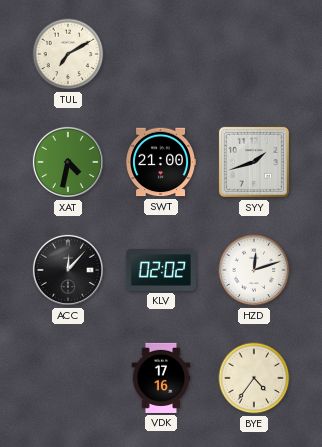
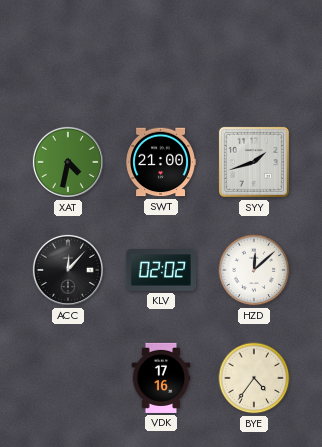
TUL: 7:10 -> none (68, 54)
HZD: 12:12 -> 12:08 (254, 270)
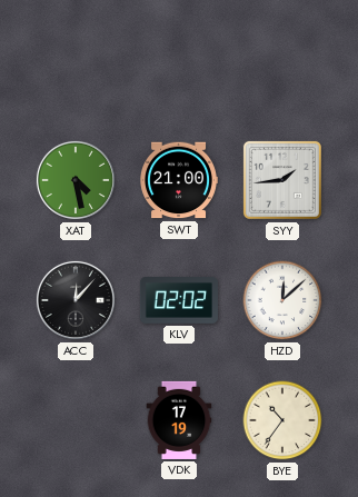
XAT: 4:32 -> 4:28 (76, 180)
SYY: 1:42 -> 1:44 (282, 180)
VDK: 17:16 -> 17:19 (179, 420)
BYE: 4:36 -> 10:36 (282, 420)
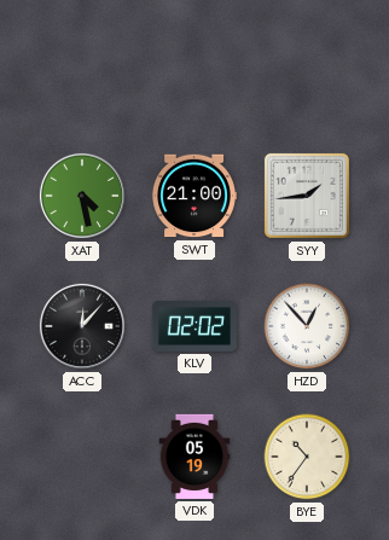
HZD: 12:08 -> 12:53 (307, 326)
VDK: 17:19 -> 05:19 (194, 457)
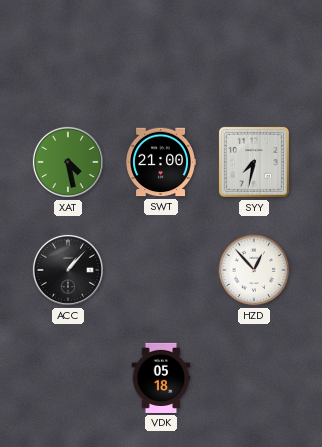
SYY: 1:44 -> 7:32 (254, 162)
ACC: 12:07 -> 1:07 (68, 270)
KLV: 02:02 -> none (194, 327)
VDK: 05:19 -> 05:18 (161, 378)
BYE: 10:36 -> none (307, 457)
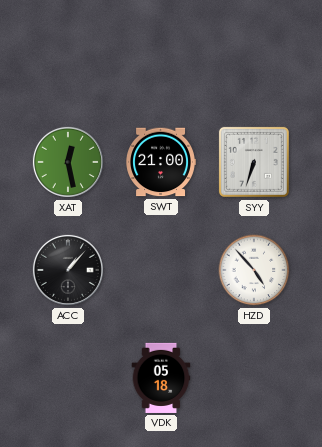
XAT: 4:28 -> 12:28 (68, 162)
SYY: 7:32 -> 6:33 (254, 162)
HZD: 12:53 -> 4:53 (254, 270)
